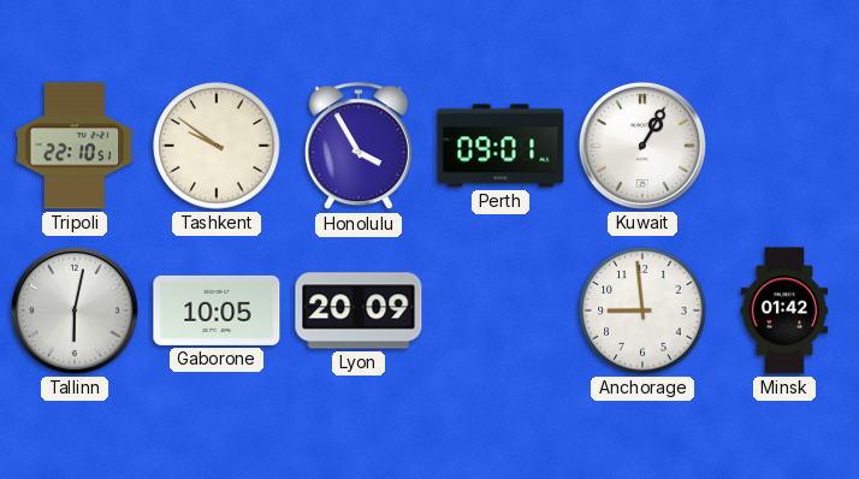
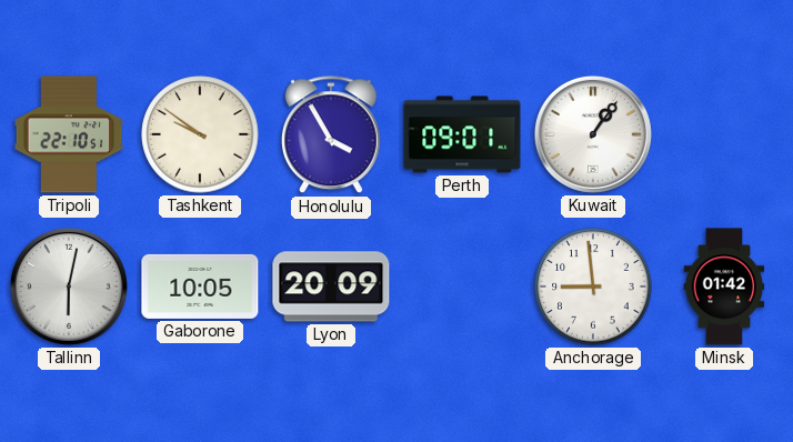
Kuwait: 1:05 -> 1:06 (593, 134)
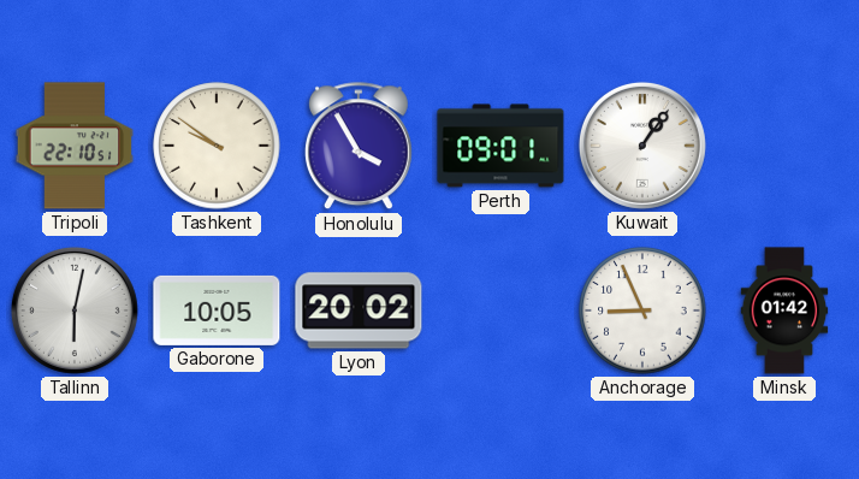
Lyon: 20:09 -> 20:02 (359, 311)
Anchorage: 8:59 -> 8:56 (642, 311)
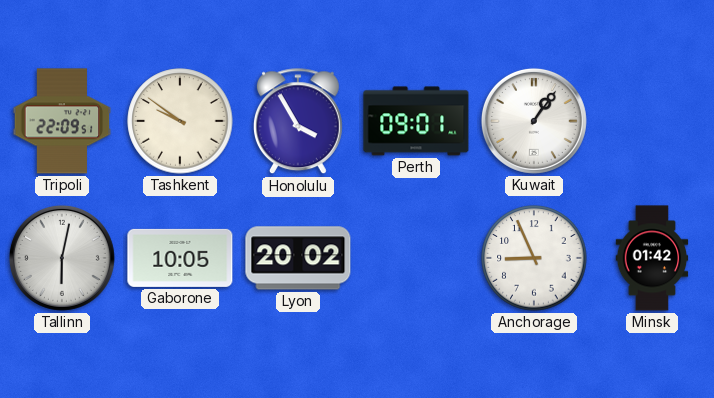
Tripoli: 22:10 -> 22:09 (62, 121)
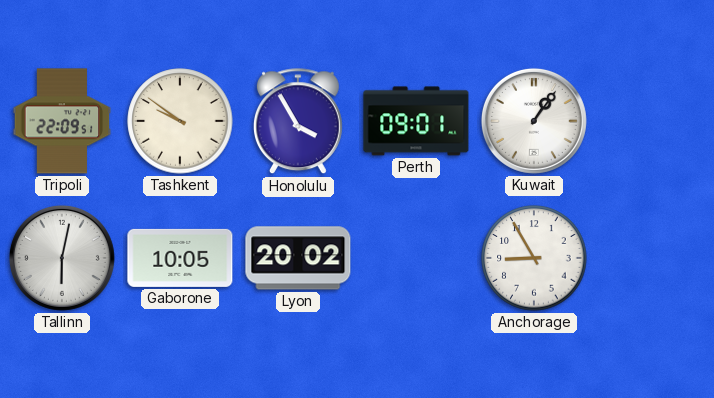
Anchorage: 8:56 -> 8:55 (534, 258)
Minsk: 01:42 -> none (652, 258)
